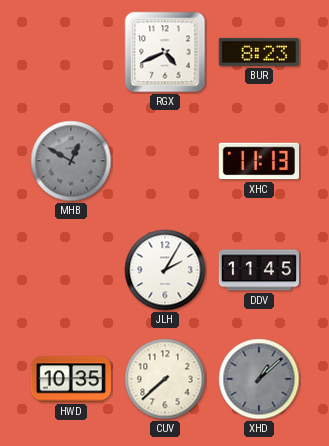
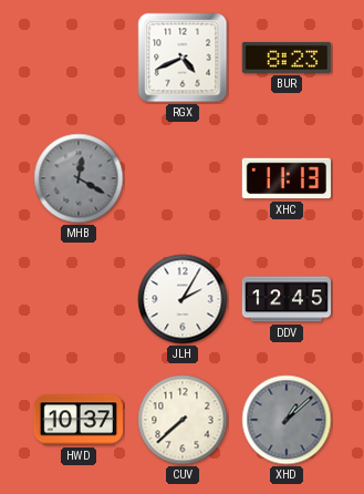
MHB: 12:50 -> 12:20 (79, 178)
DDV: 11:45 -> 12:45 (285, 299)
HWD: 10:35 -> 10:37 (79, 420)
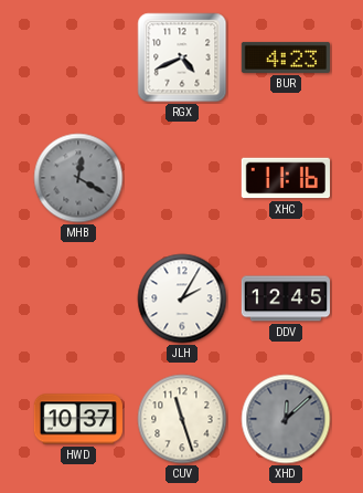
BUR: 8:23 -> 4:23 (285, 57)
XHC: 11:13 -> 11:16 (285, 178)
CUV: 7:38 -> 11:27 (182, 419)
XHD: 1:08 -> 12:08 (286, 419)
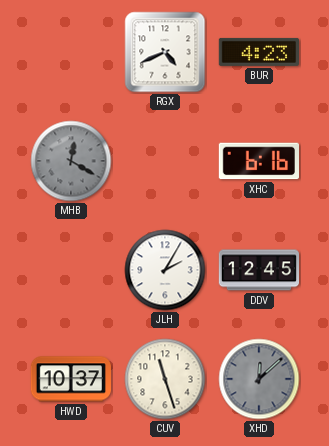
XHC: 11:16 -> 6:16 (258, 161)
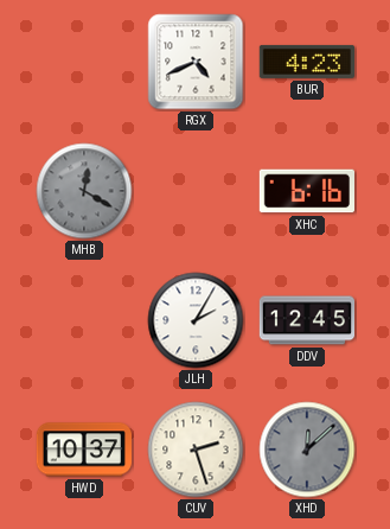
CUV: 11:27 -> 2:27 (196, 450)
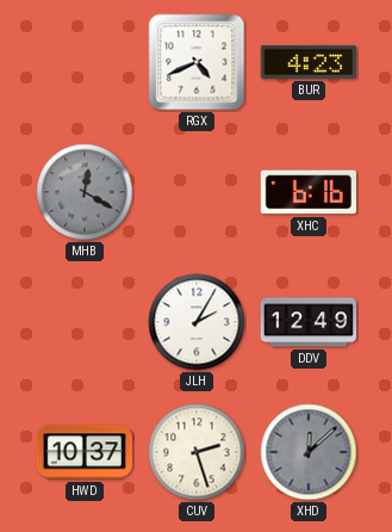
DDV: 12:45 -> 12:49 (307, 322)
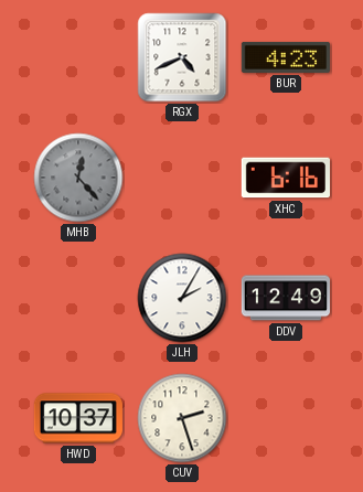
MHB: 12:20 -> 12:23 (78, 178)
XHD: 12:08 -> none (309, 452)
